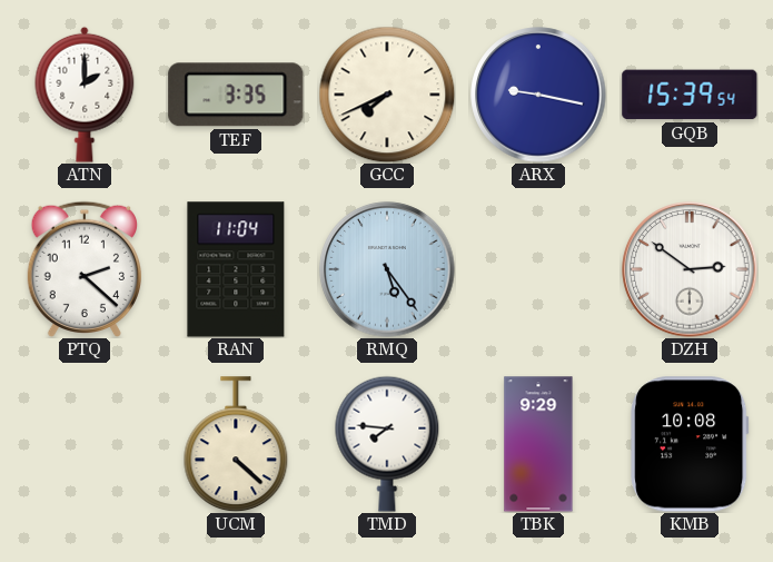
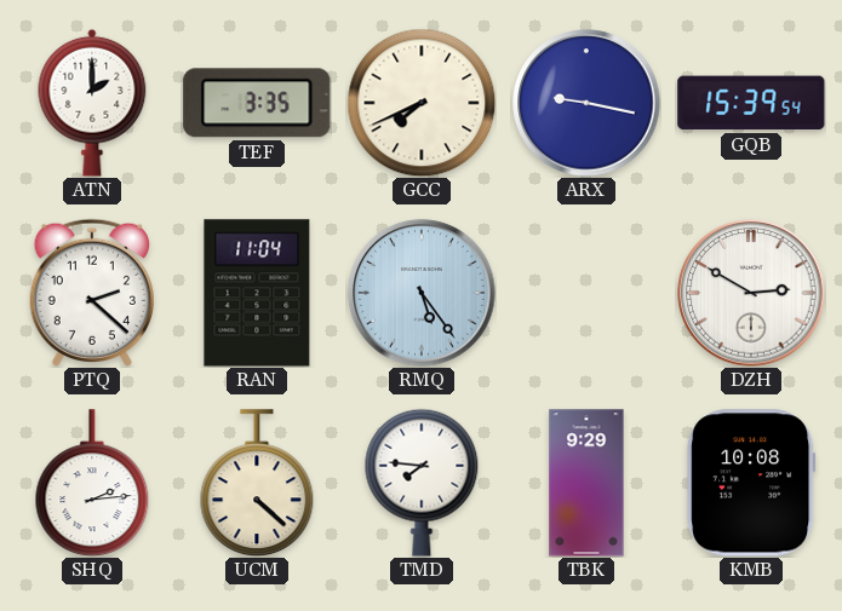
DZH: 2:51 -> 2:50 (751, 293)
SHQ: none -> 2:14 (92, 483)
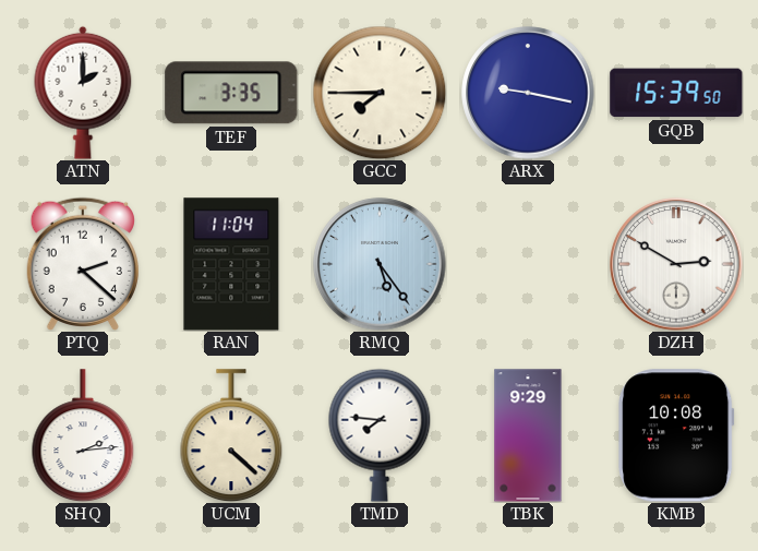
GCC: 7:41 -> 7:45 (380, 93)
GQB: 15:39:54 -> 15:39:50 (676, 93)
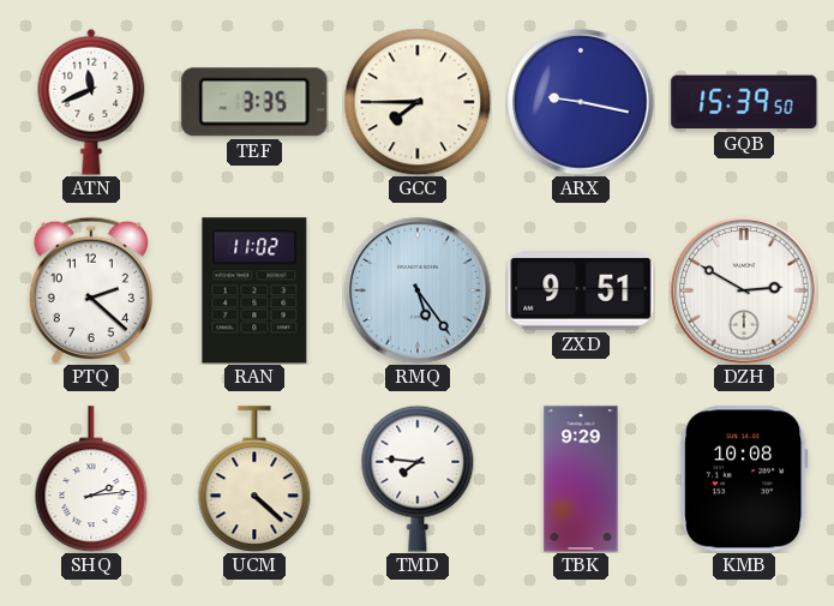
ATN: 2:00 -> 11:41 (91, 102)
RAN: 11:04 -> 11:02 (254, 290)
ZXD: none -> 9:51 (581, 290)
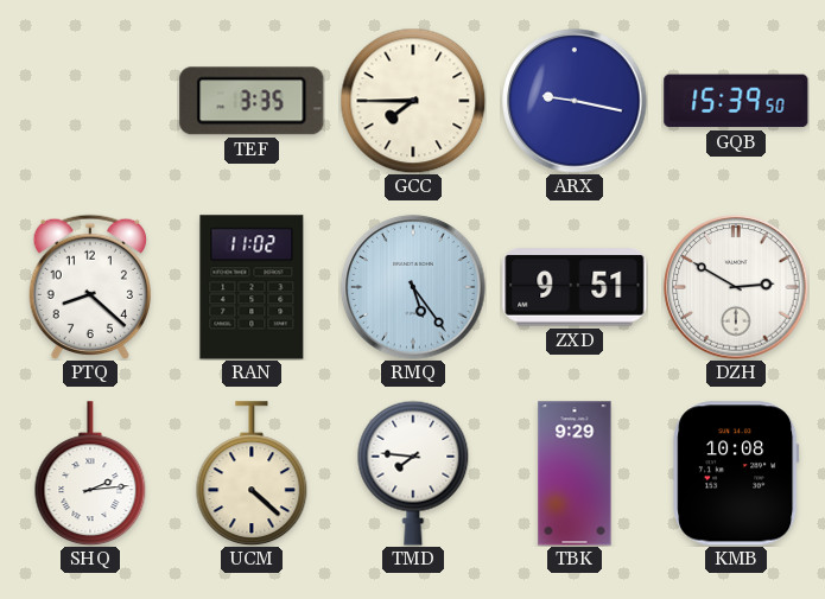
ATN: 11:41 -> none (91, 102)
PTQ: 2:22 -> 8:22 (90, 286)
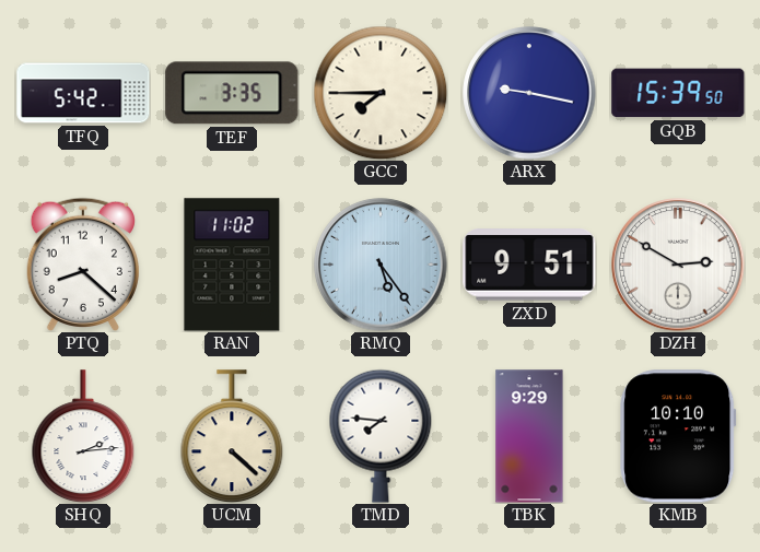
TFQ: none -> 5:42 (83, 93)
KMB: 10:08 -> 10:10 (678, 436)
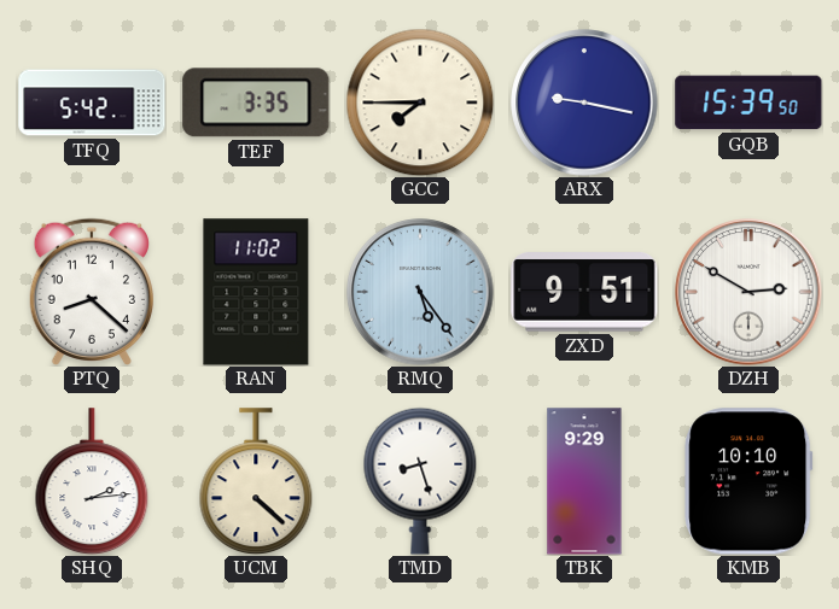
TMD: 7:46 -> 8:27 (420, 481)
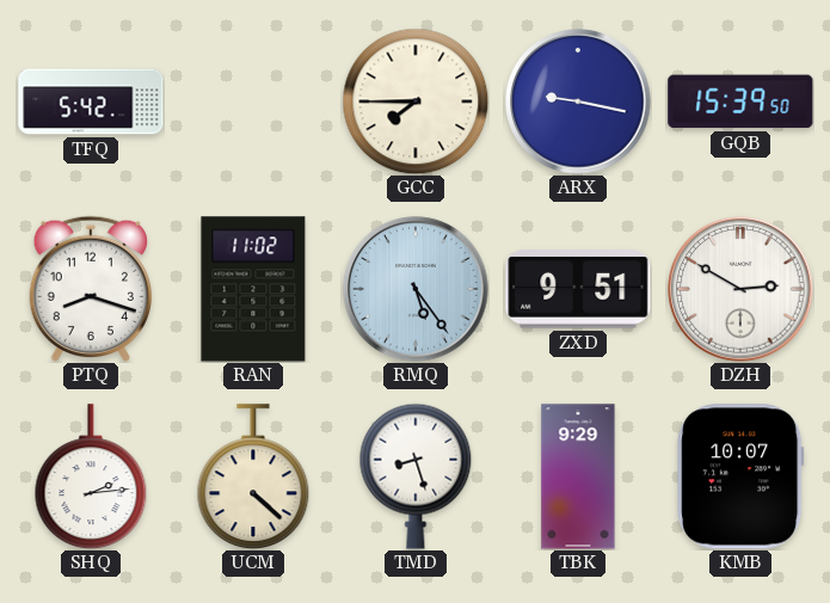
TEF: 3:35 -> none (256, 103)
PTQ: 8:22 -> 8:18 (91, 288)
KMB: 10:10 -> 10:07 (740, 476)
